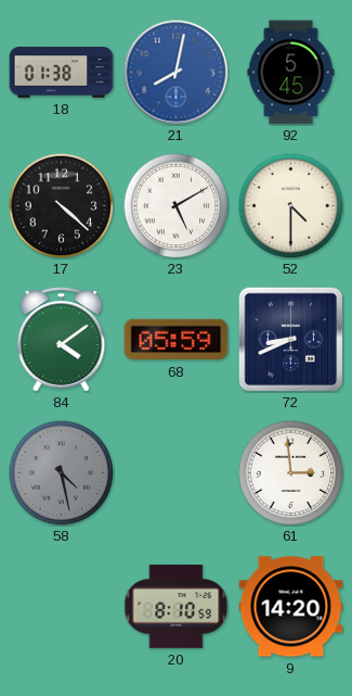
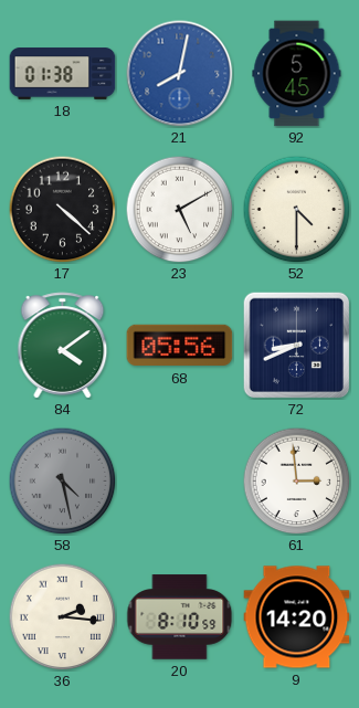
68: 05:59 -> 05:56 (180, 346)
36: none -> 2:16 (62, 616)
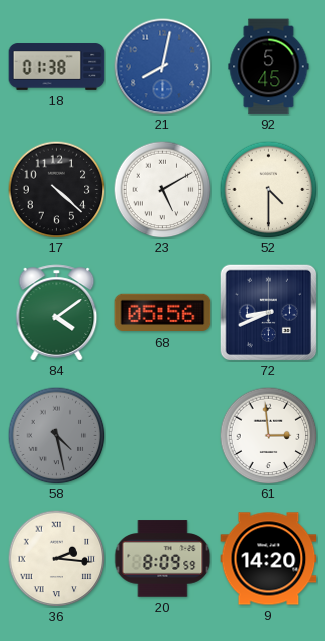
20: 8:10 -> 8:09 (163, 559)
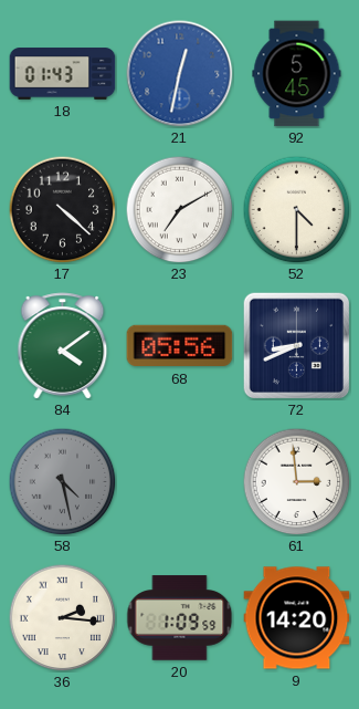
18: 01:38 -> 01:43 (63, 74)
21: 8:02 -> 12:32 (180, 74)
23: 5:10 -> 7:10 (179, 209)
20: 8:09 -> 1:09 (180, 618)
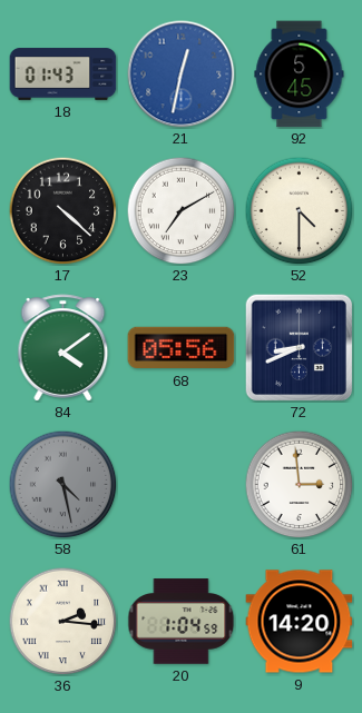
20: 1:09 -> 1:04 (182, 622)
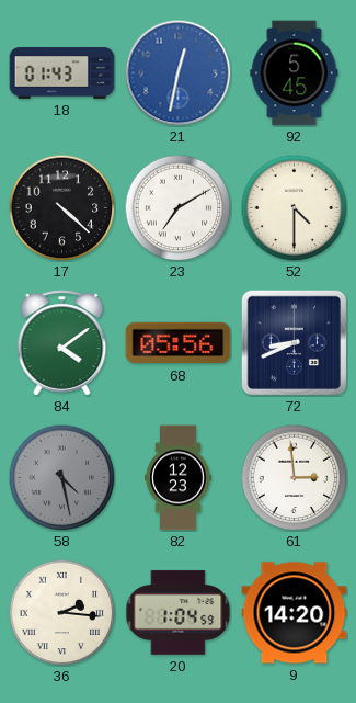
82: none -> 12:23 (179, 478)
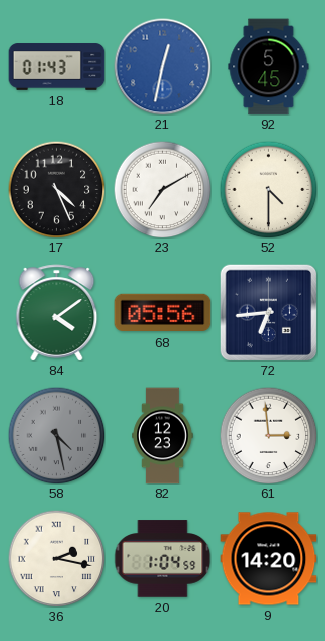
17: 4:22 -> 4:26 (56, 189)
72: 8:41 -> 6:44 (268, 312)
36: 2:16 -> 2:17 (56, 558)
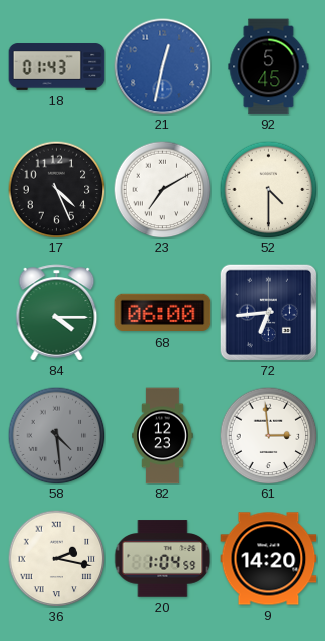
84: 4:09 -> 4:15 (57, 313)
68: 05:56 -> 06:00 (163, 313)
58: 4:28 -> 4:29 (56, 435)
